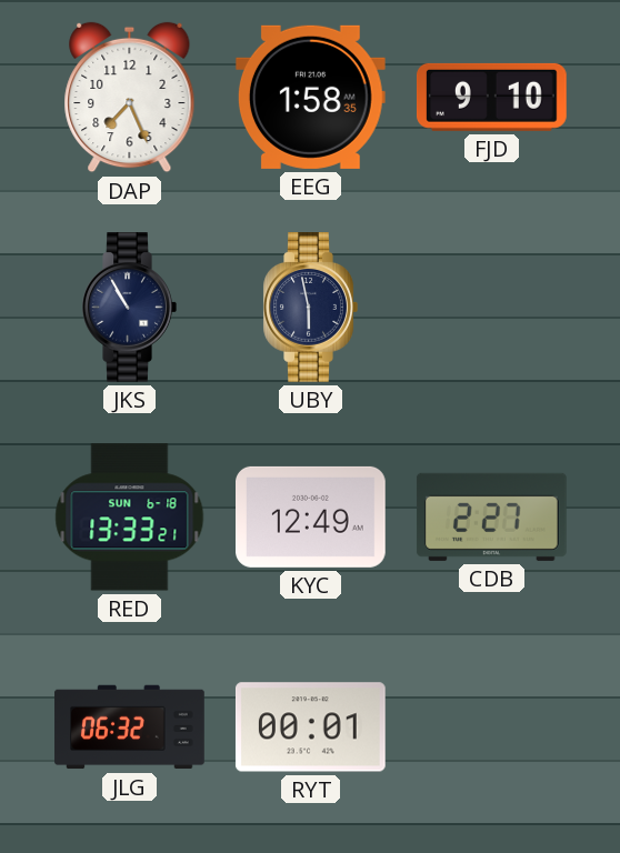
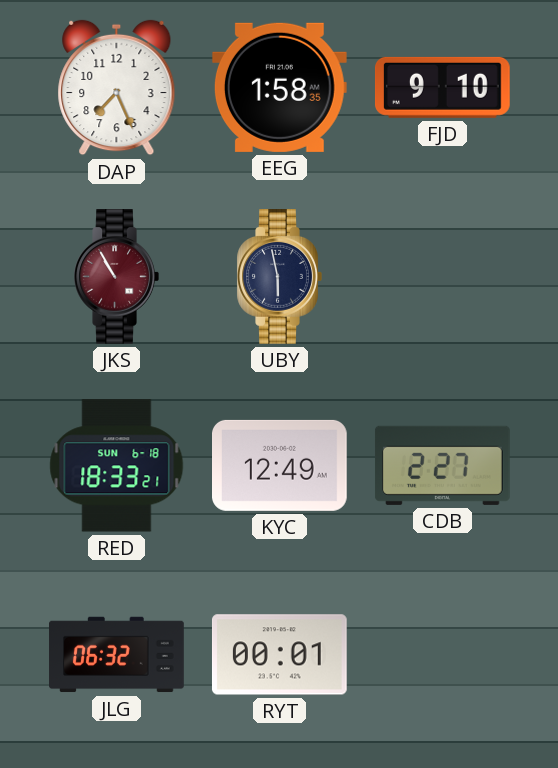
JKS dial: navy -> burgundy (116, 277)
RED: 13:33 -> 18:33 (117, 466)
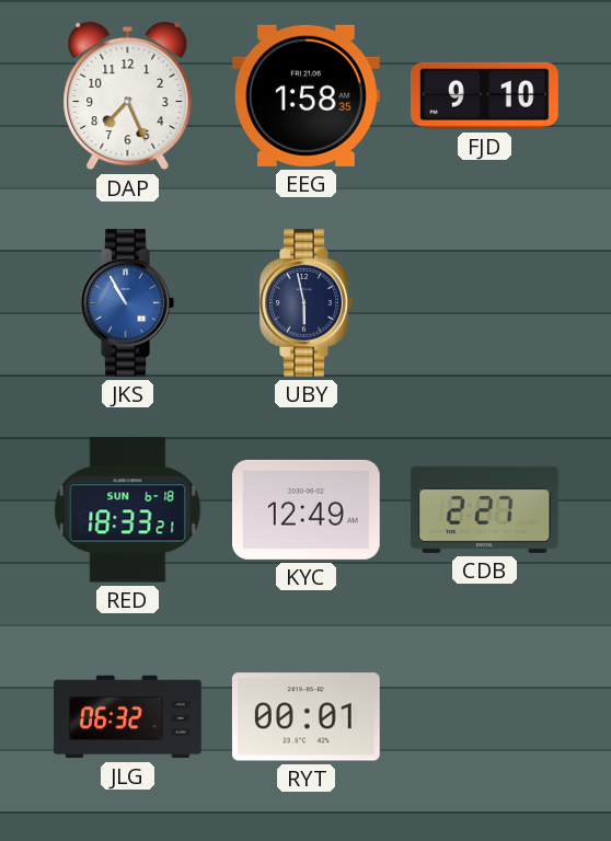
JKS dial: burgundy -> blue (127, 303)
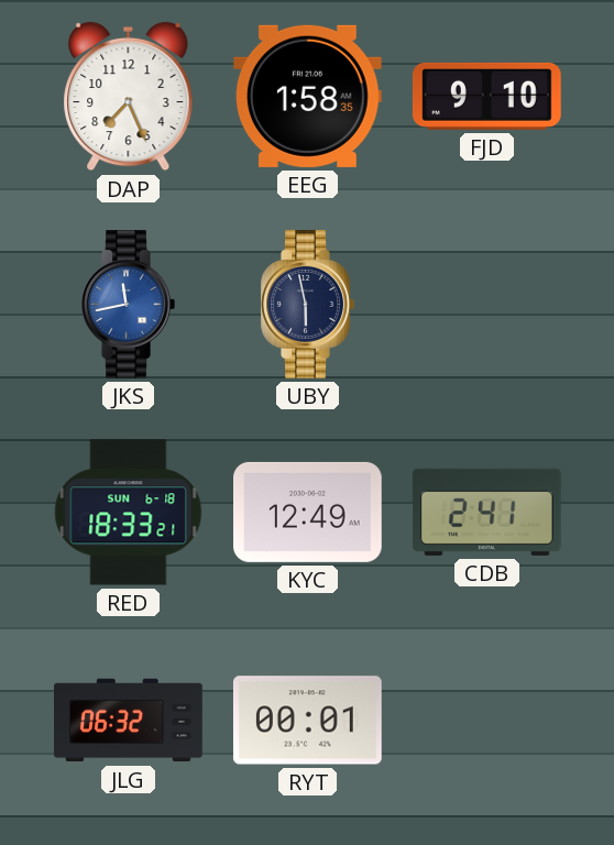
JKS: 10:55 -> 11:43 (128, 305)
CDB: 2:27 -> 2:41 (486, 512)
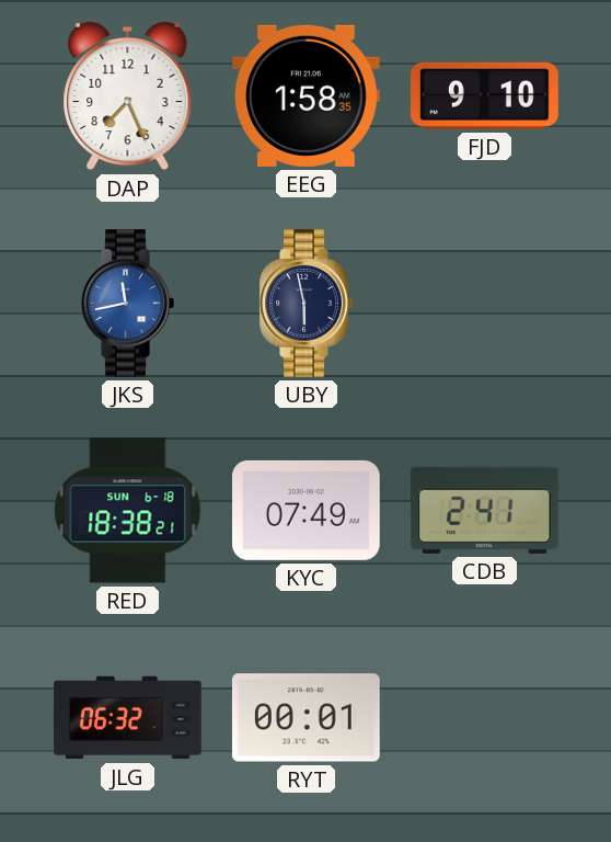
RED: 18:33 -> 18:38 (128, 511)
KYC: 12:49 -> 07:49 (307, 510)
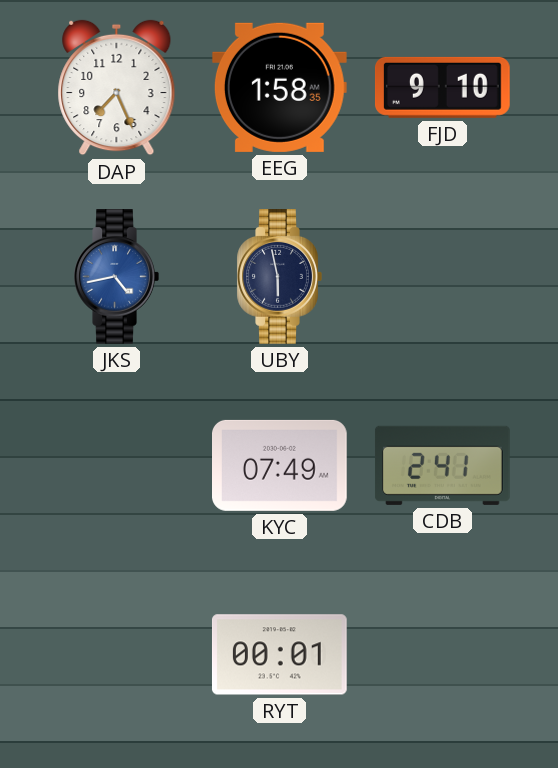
JKS: 11:43 -> 4:43 (116, 277)
RED: 18:38 -> none (128, 511)
JLG: 06:32 -> none (128, 718)
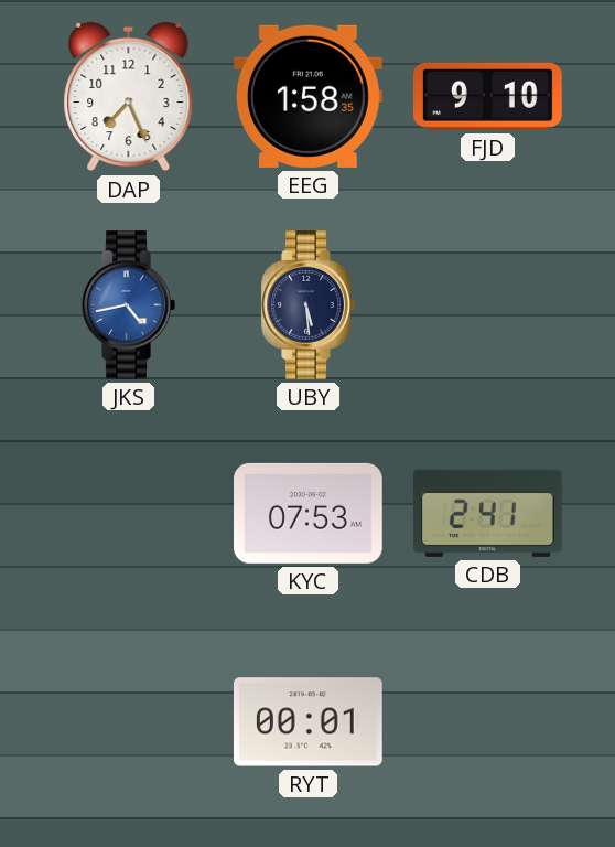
UBY: 5:58 -> 5:29 (307, 305)
KYC: 07:49 -> 07:53 (309, 513)
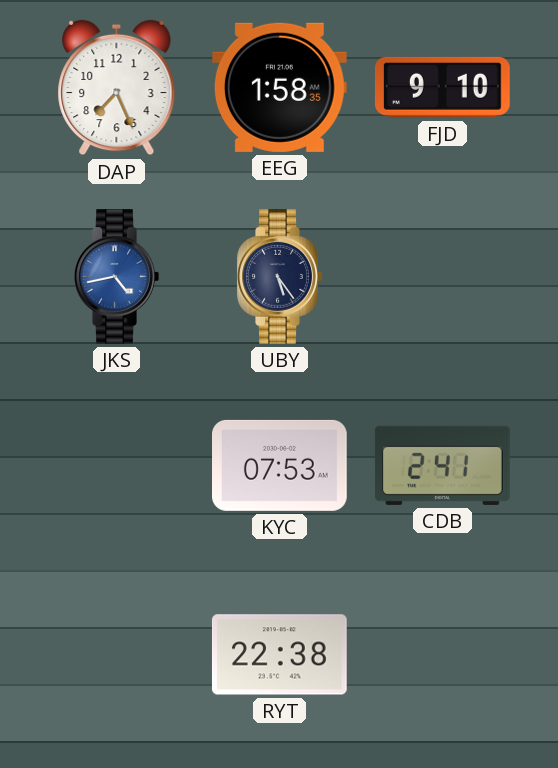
UBY: 5:29 -> 5:24 (279, 277)
RYT: 00:01 -> 22:38 (279, 655)
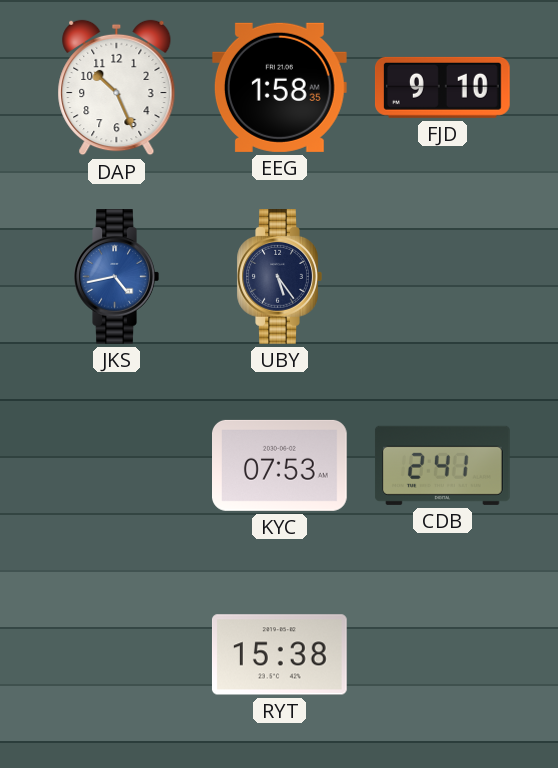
DAP: 7:26 -> 10:26 (117, 88)
RYT: 22:38 -> 15:38 (279, 655)
